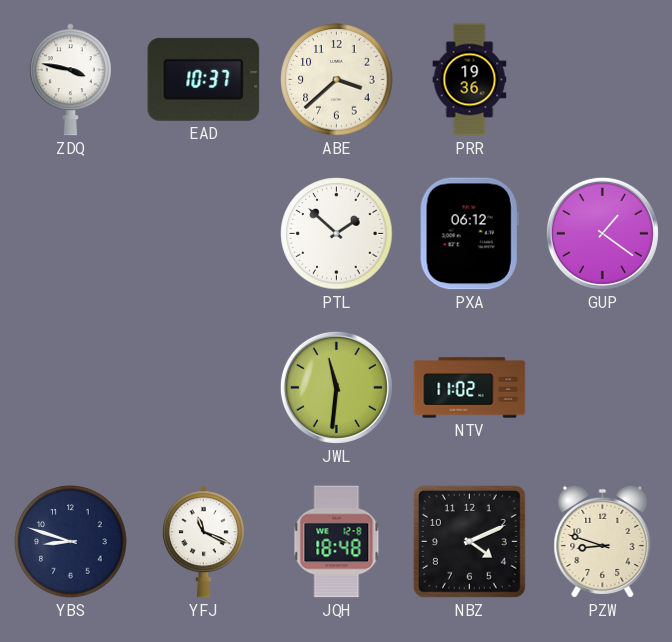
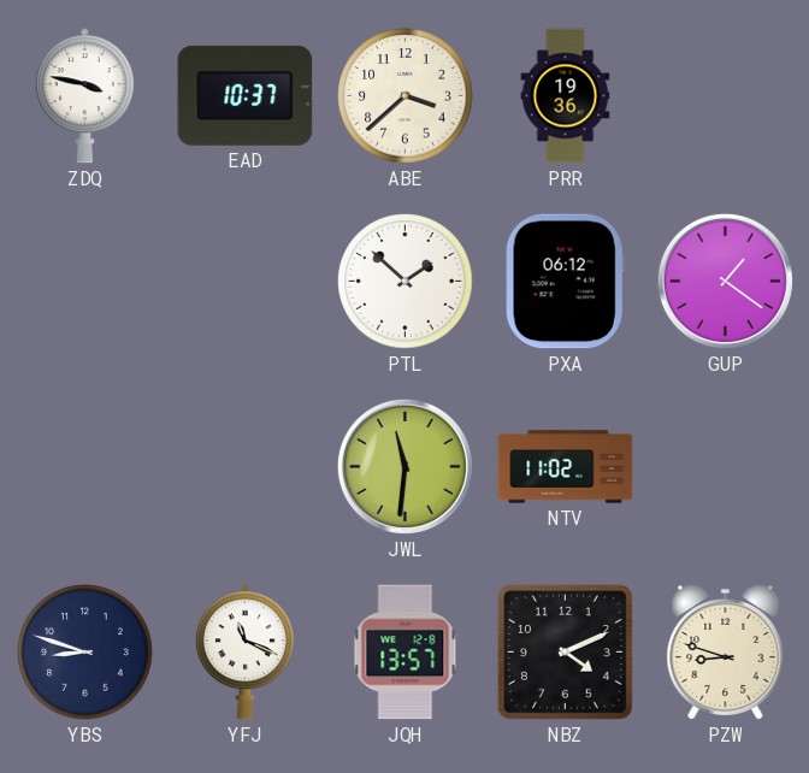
JQH: 18:48 -> 13:57 (406, 653)
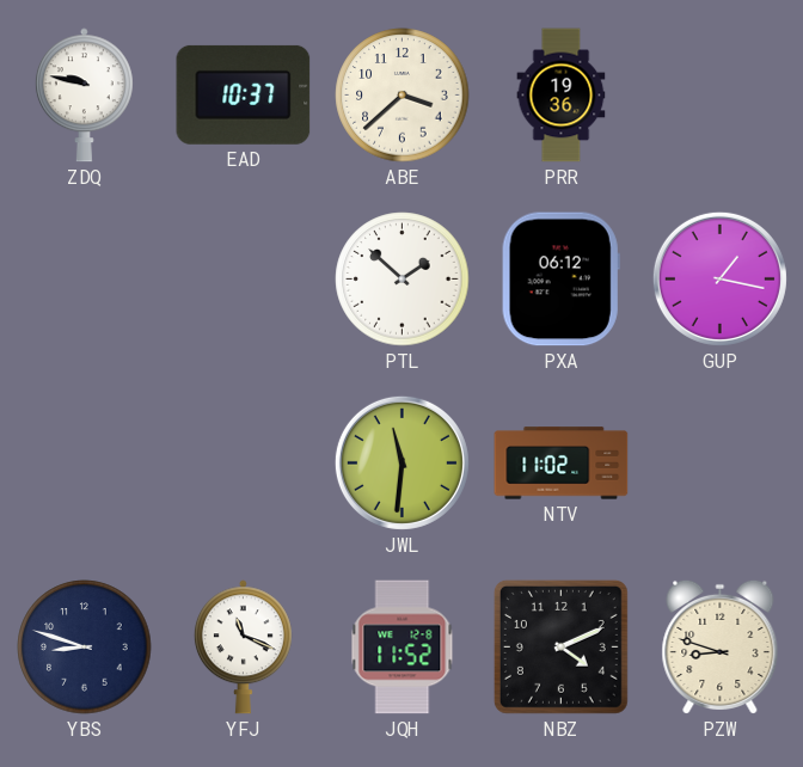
ZDQ: 3:47 -> 9:47 (84, 96)
GUP: 1:21 -> 1:17 (719, 278)
JQH: 13:57 -> 11:52 (403, 648)
